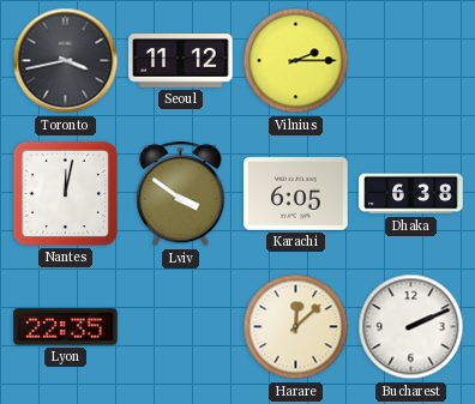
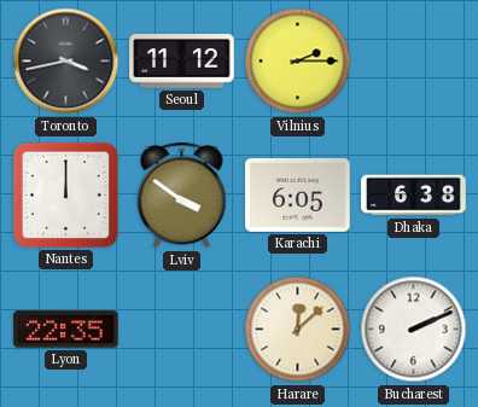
Nantes: 12:02 -> 12:00 (65, 194)
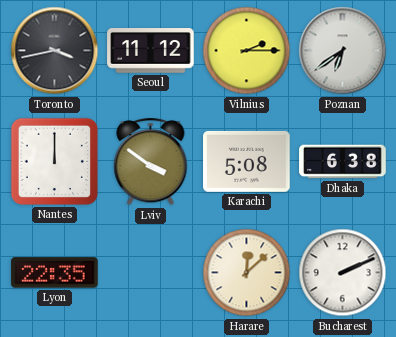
Poznan: none -> 6:39 (343, 51)
Karachi: 6:05 -> 5:08 (247, 161)
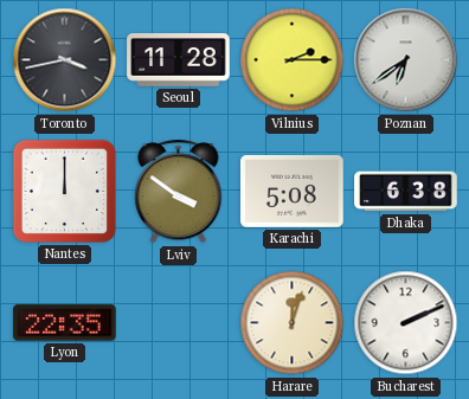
Seoul: 11:12 -> 11:28 (179, 60)
Harare: 12:08 -> 12:03 (293, 323)
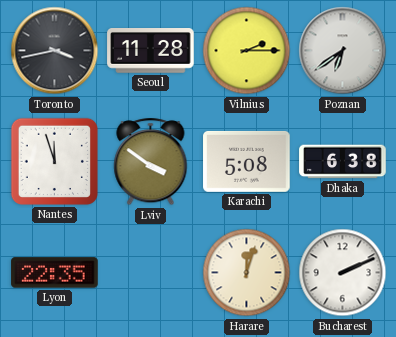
Nantes: 12:00 -> 11:57 (54, 161)
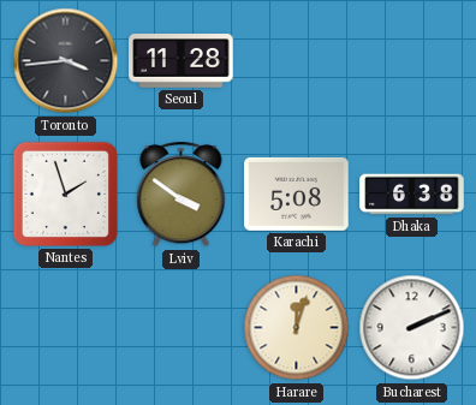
Toronto: 3:43 -> 3:44 (66, 61)
Vilnius: 2:15 -> none (247, 51)
Poznan: 6:39 -> none (343, 51)
Nantes: 11:57 -> 1:57 (65, 193)
Lyon: 22:35 -> none (55, 273)
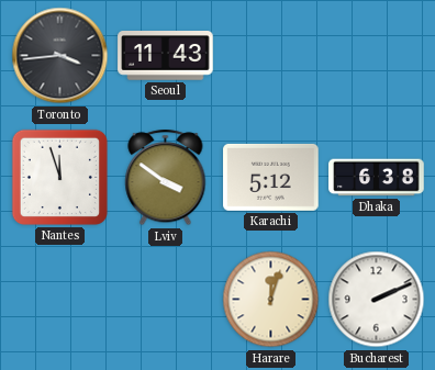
Seoul: 11:28 -> 11:43 (166, 56)
Nantes: 1:57 -> 11:57 (59, 177)
Karachi: 5:08 -> 5:12 (271, 177)
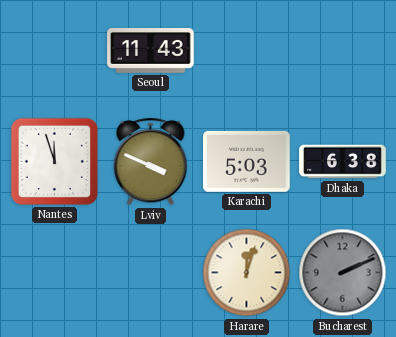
Toronto: 3:44 -> none (60, 56)
Lviv: 3:51 -> 3:49 (151, 162)
Karachi: 5:12 -> 5:03 (247, 161)
Bucharest dial: white -> grey (343, 273)
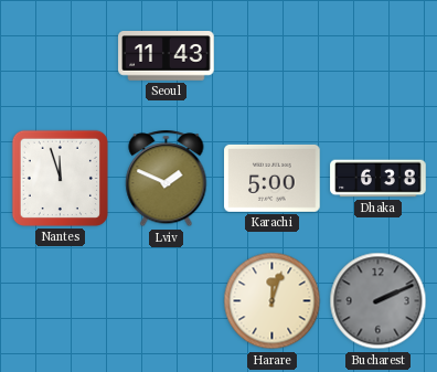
Lviv: 3:49 -> 1:49 (167, 179)
Karachi: 5:03 -> 5:00 (273, 178)
